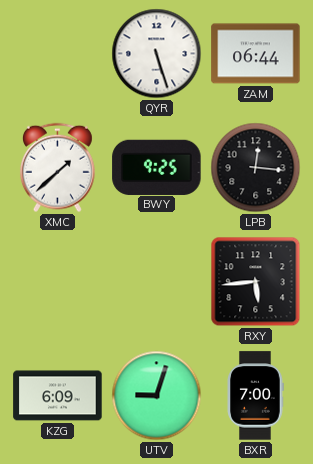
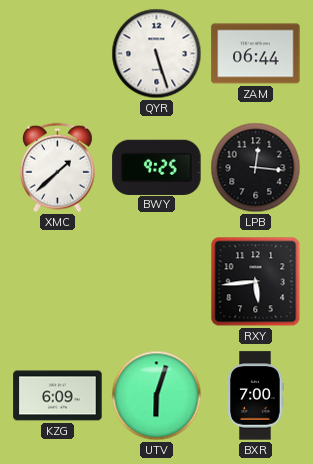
UTV: 9:03 -> 6:03 (157, 396)
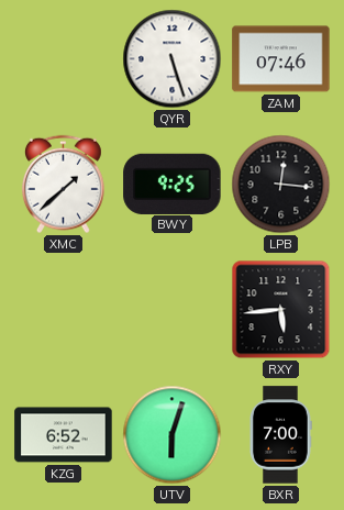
ZAM: 06:44 -> 07:46 (281, 59)
KZG: 6:09 -> 6:52 (64, 435)
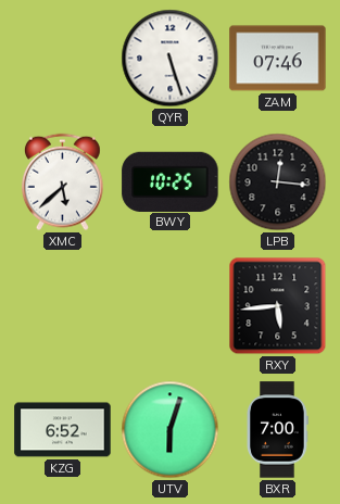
XMC: 1:38 -> 5:38 (62, 182)
BWY: 9:25 -> 10:25 (171, 181)
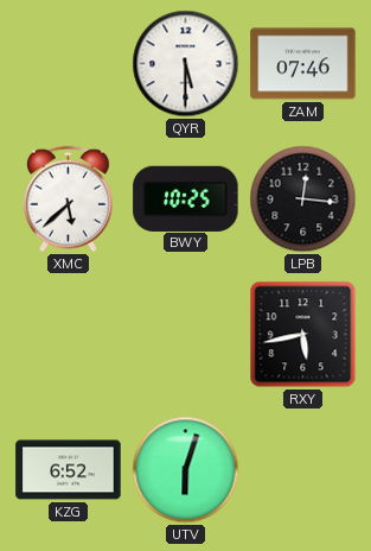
QYR: 5:27 -> 5:30 (186, 64)
RXY: 5:44 -> 5:43 (303, 335)
BXR: 7:00 -> none (277, 430)
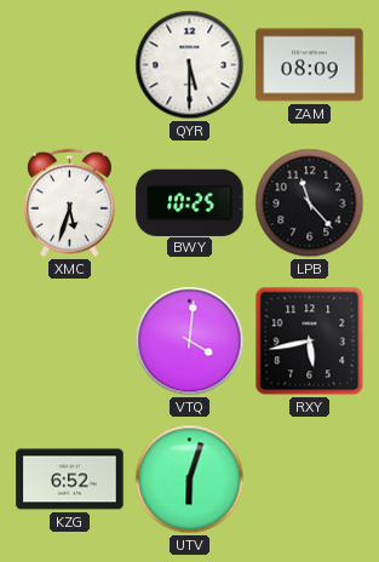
ZAM: 07:46 -> 08:09 (310, 65)
XMC: 5:38 -> 5:33 (69, 203)
LPB: 12:16 -> 11:23 (310, 203)
VTQ: none -> 4:01 (190, 342)
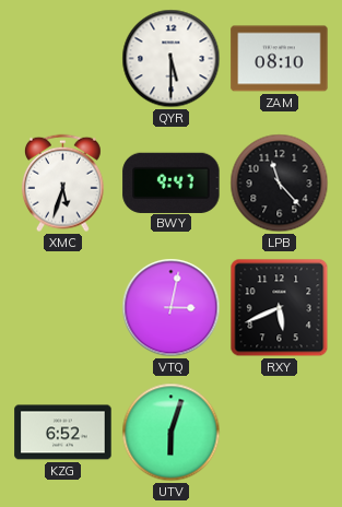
ZAM: 08:09 -> 08:10 (280, 59)
BWY: 10:25 -> 9:47 (172, 182)
VTQ: 4:01 -> 3:02 (172, 308)
RXY: 5:43 -> 5:41 (280, 308)
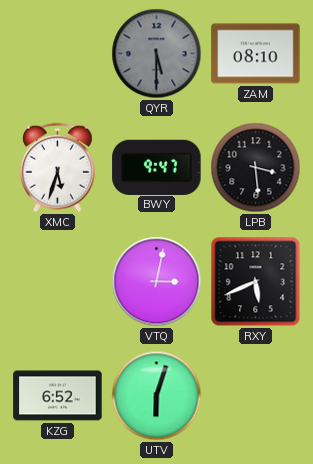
QYR dial: white -> grey (157, 54)
LPB: 11:23 -> 3:29 (256, 168)
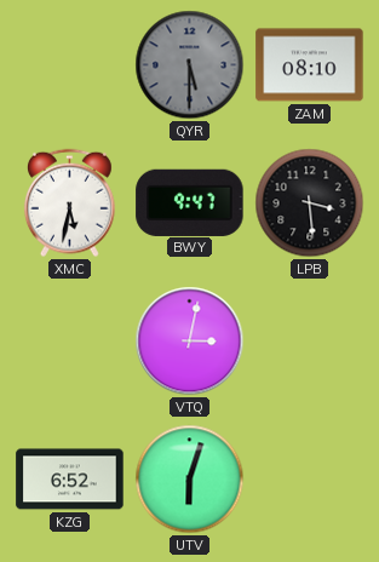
XMC: 5:33 -> 5:32 (69, 203)
RXY: 5:41 -> none (256, 282)
